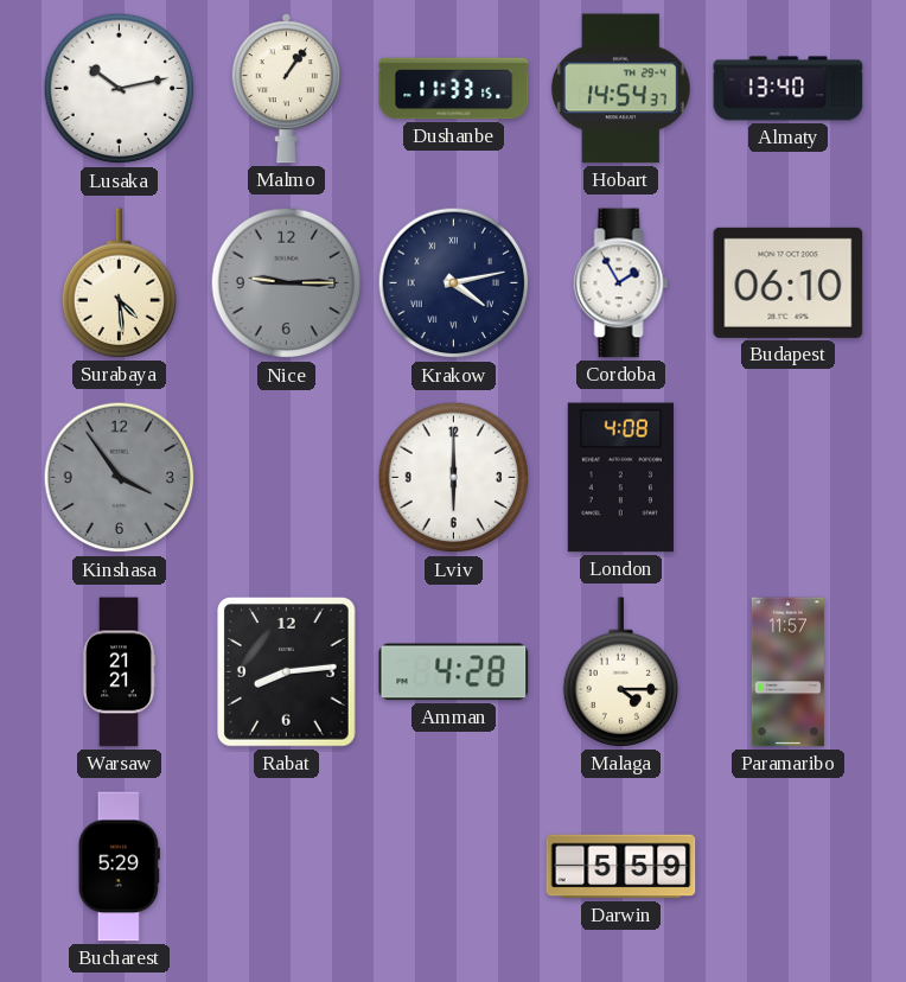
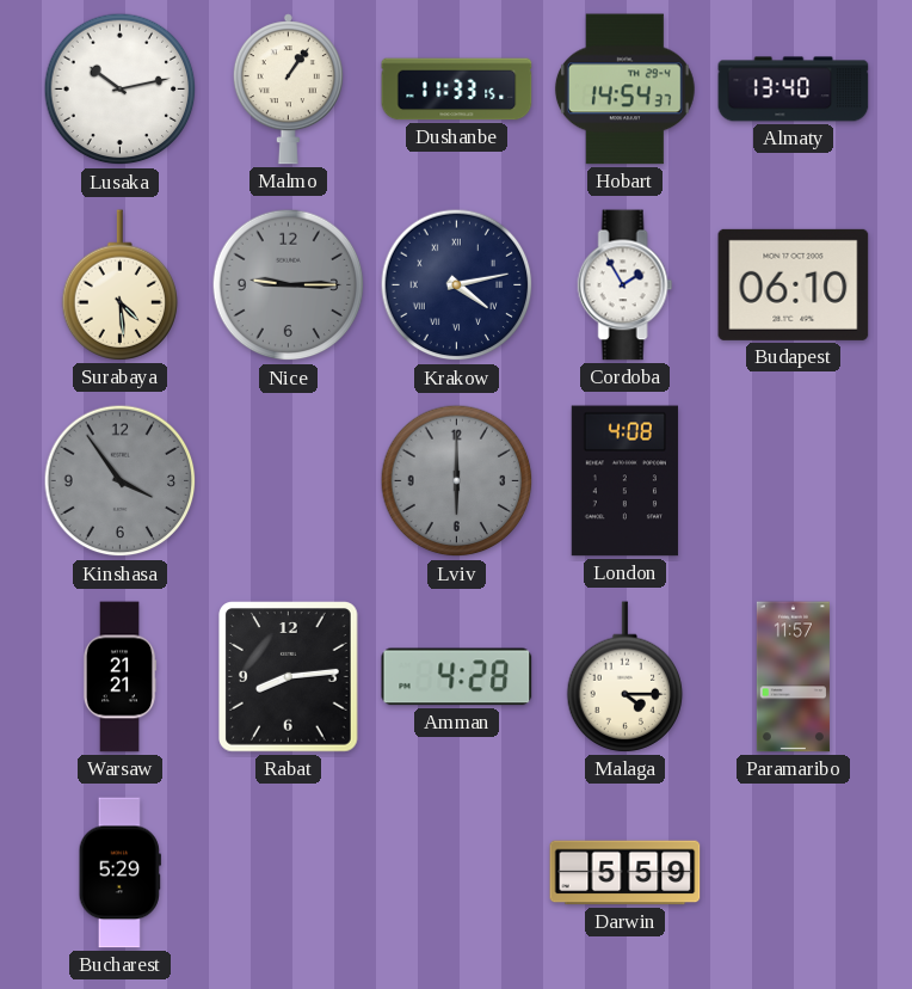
Lviv dial: white -> grey (457, 481)
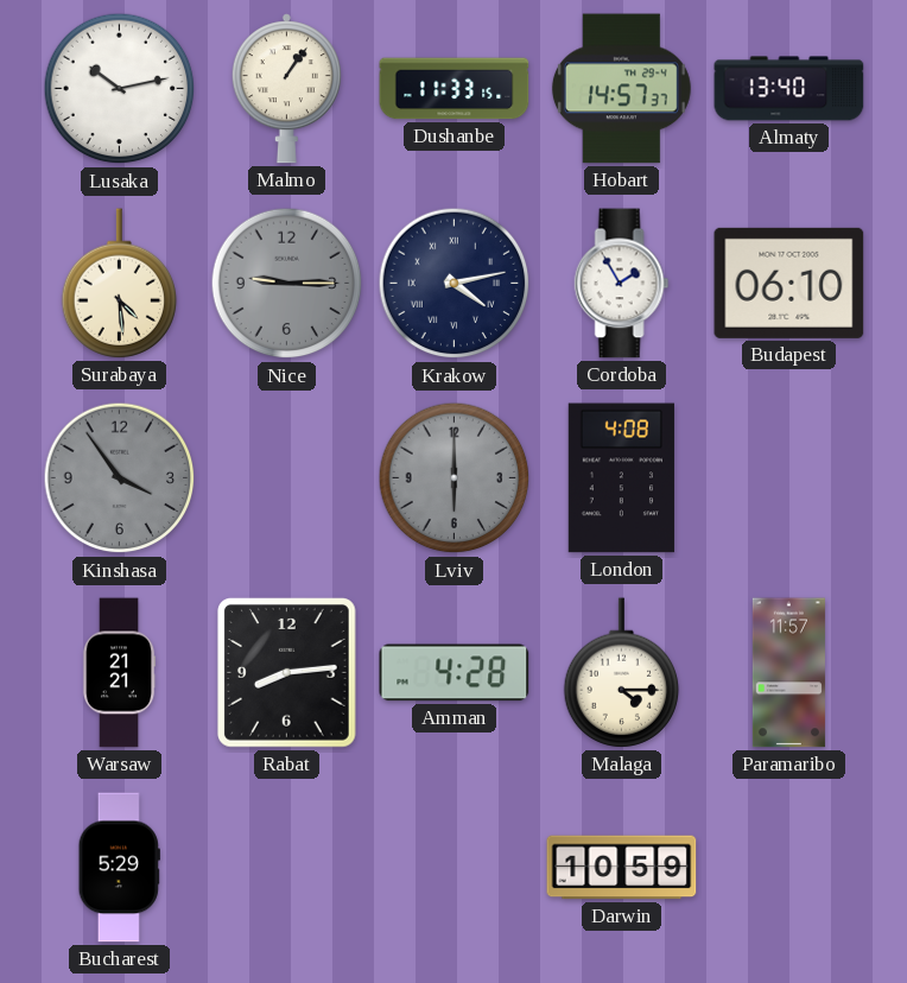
Hobart: 14:54 -> 14:57 (621, 89)
Darwin: 5:59 -> 10:59 (622, 868)
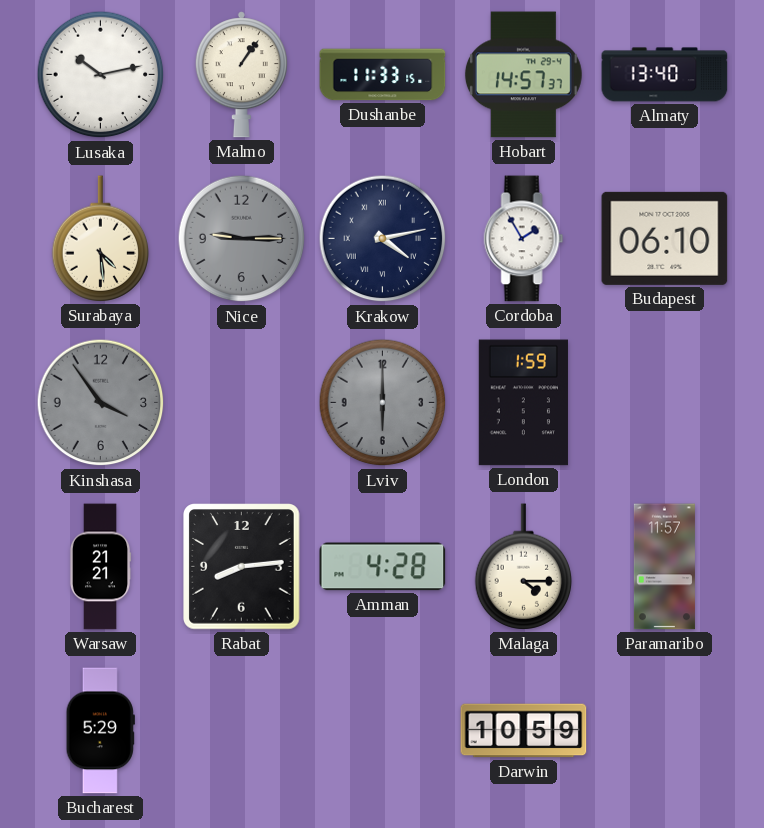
London: 4:08 -> 1:59 (523, 403)
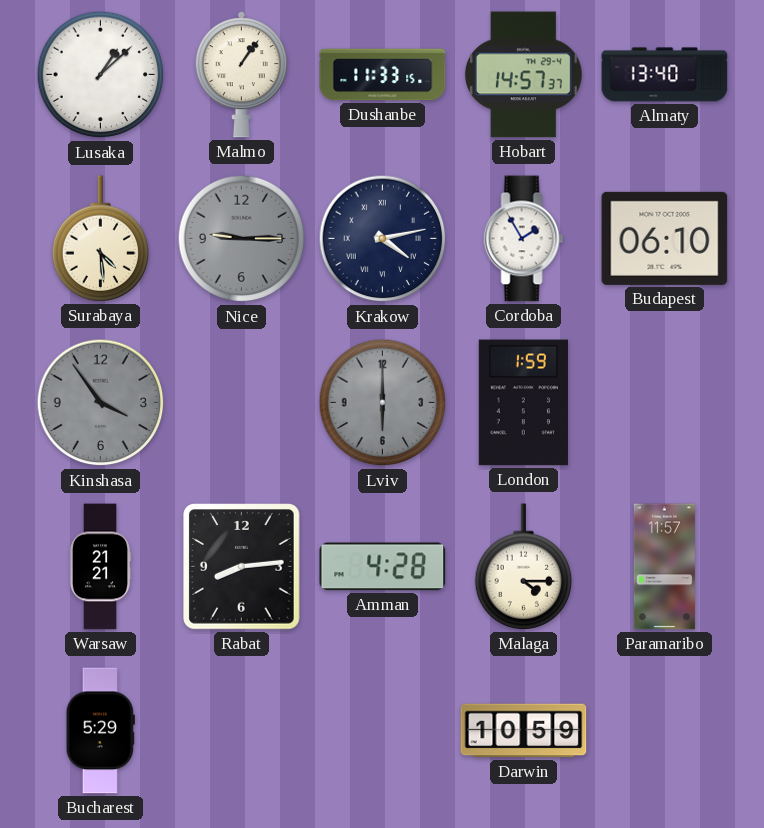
Lusaka: 10:13 -> 1:08 (101, 75)
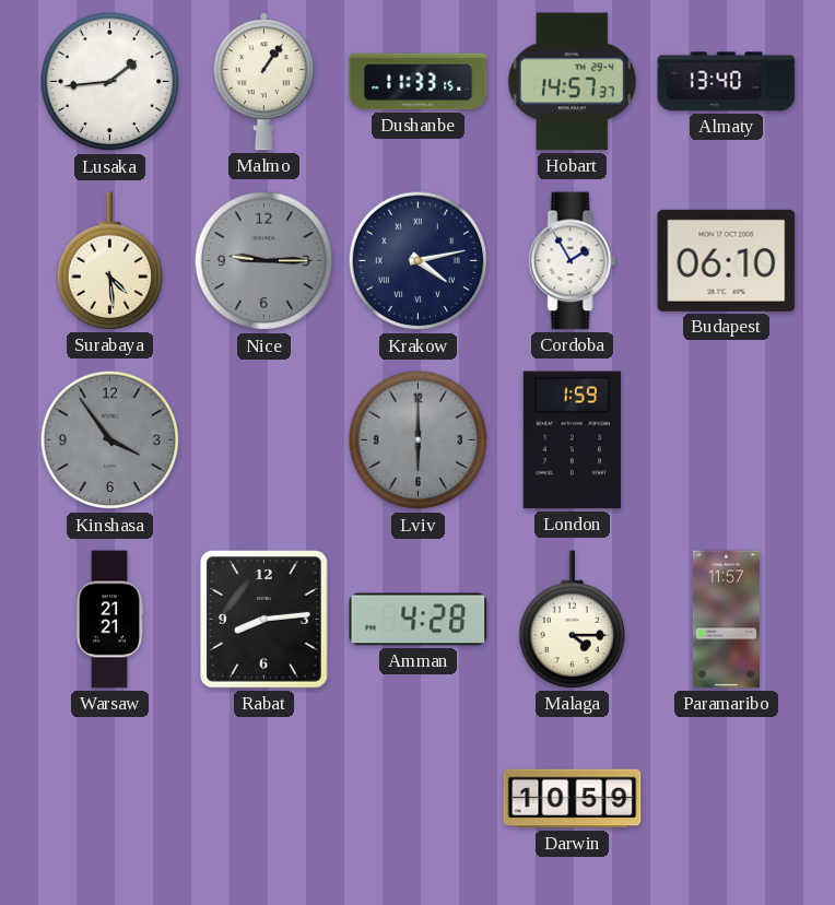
Lusaka: 1:08 -> 1:44 (110, 82)
Bucharest: 5:29 -> none (100, 731)
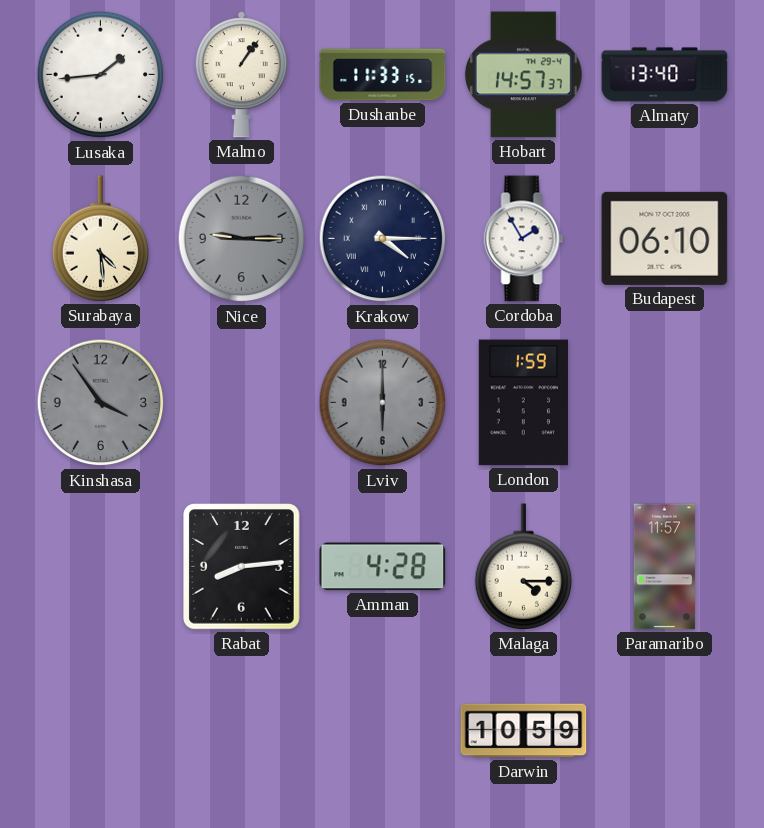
Krakow: 4:13 -> 4:15 (383, 239)
Warsaw: 21:21 -> none (109, 620)
